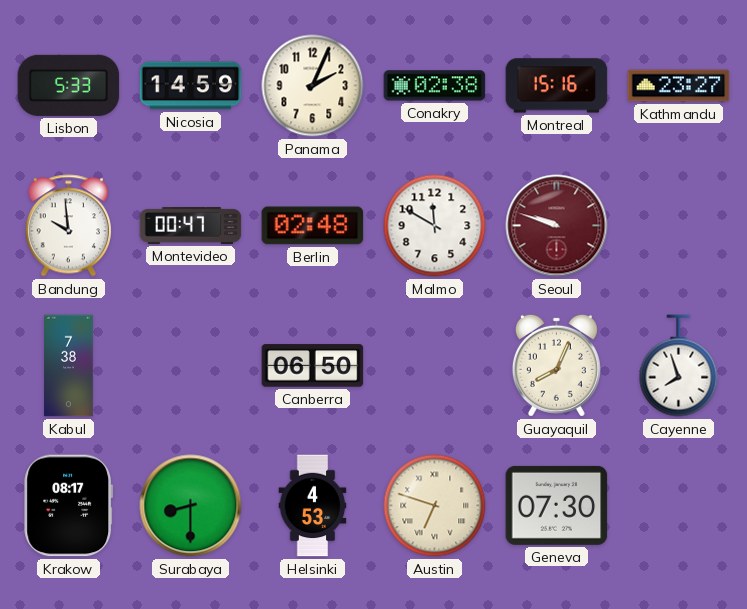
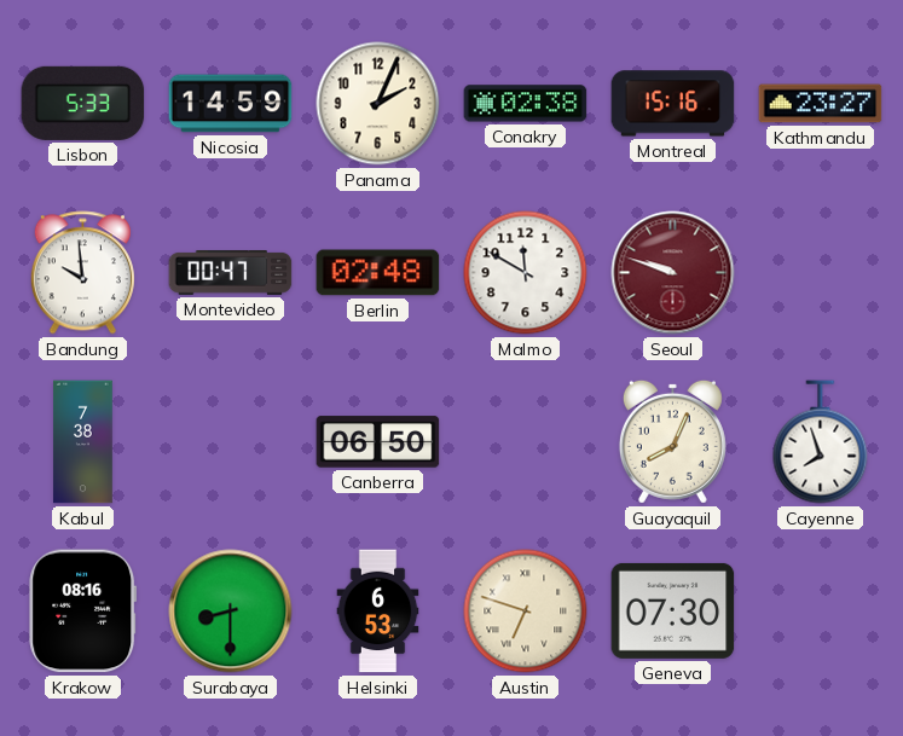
Krakow: 08:17 -> 08:16 (83, 612)
Helsinki: 4:53 -> 6:53 (378, 612)
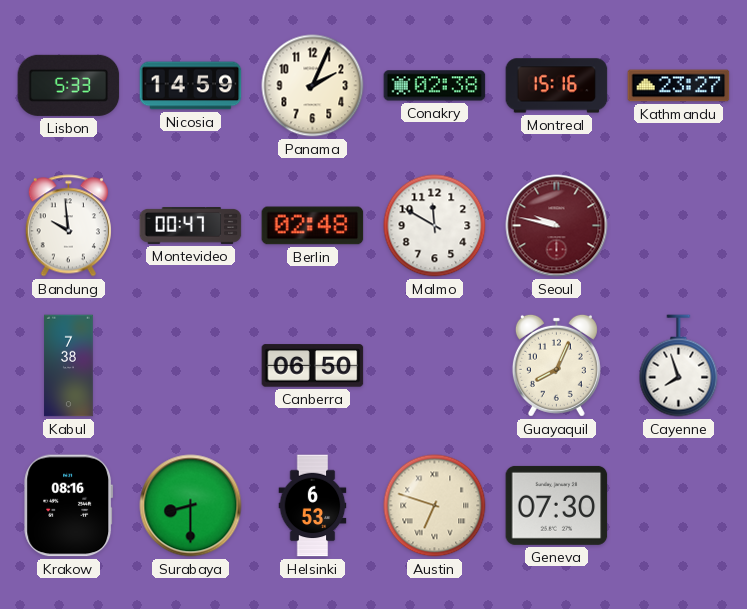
Seoul: 9:48 -> 9:47 (557, 226)
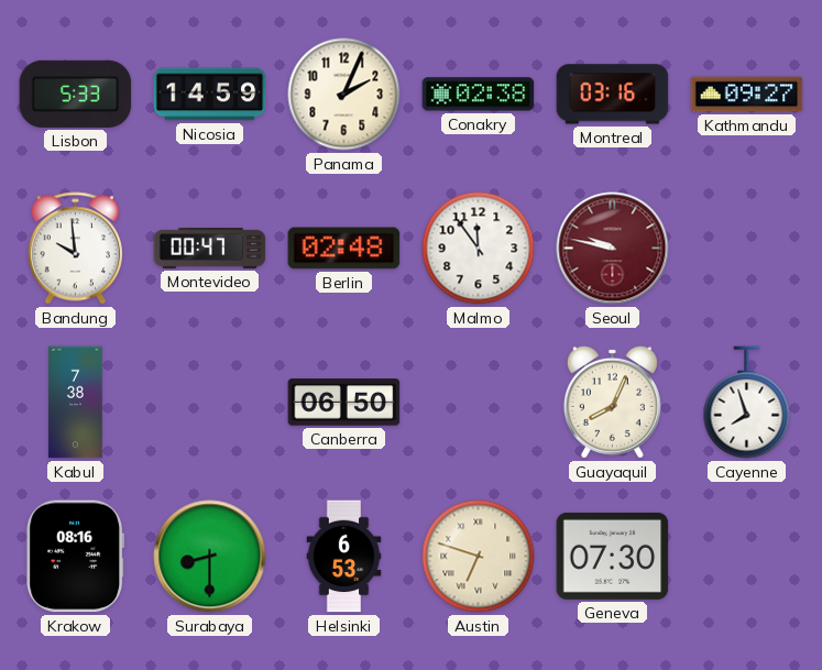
Montreal: 15:16 -> 03:16 (613, 95)
Kathmandu: 23:27 -> 09:27 (747, 95)
Malmo: 11:50 -> 11:54 (479, 249)
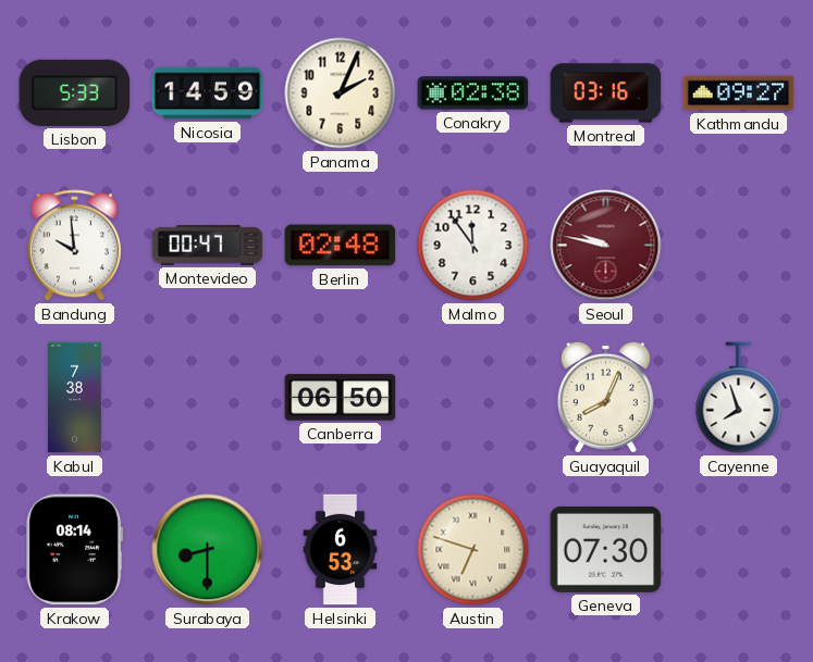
Krakow: 08:16 -> 08:14 (75, 550)
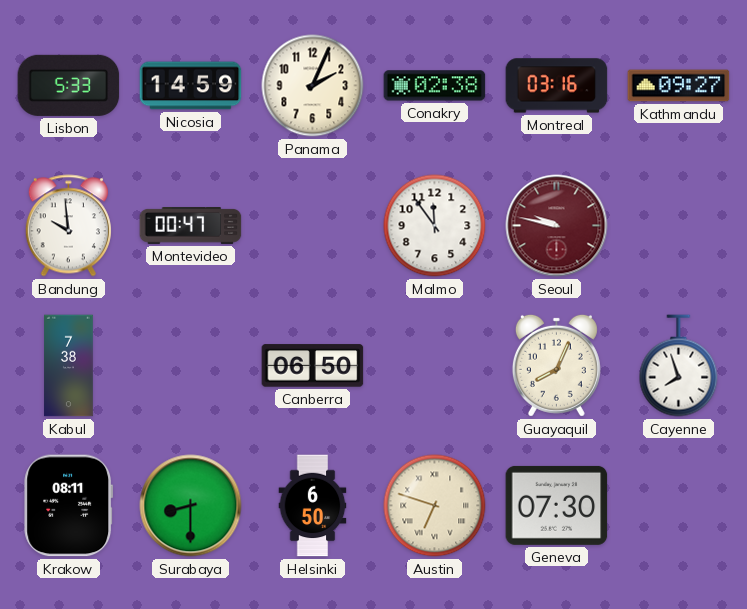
Berlin: 02:48 -> none (341, 246)
Krakow: 08:14 -> 08:11 (69, 506)
Helsinki: 6:53 -> 6:50 (313, 506)
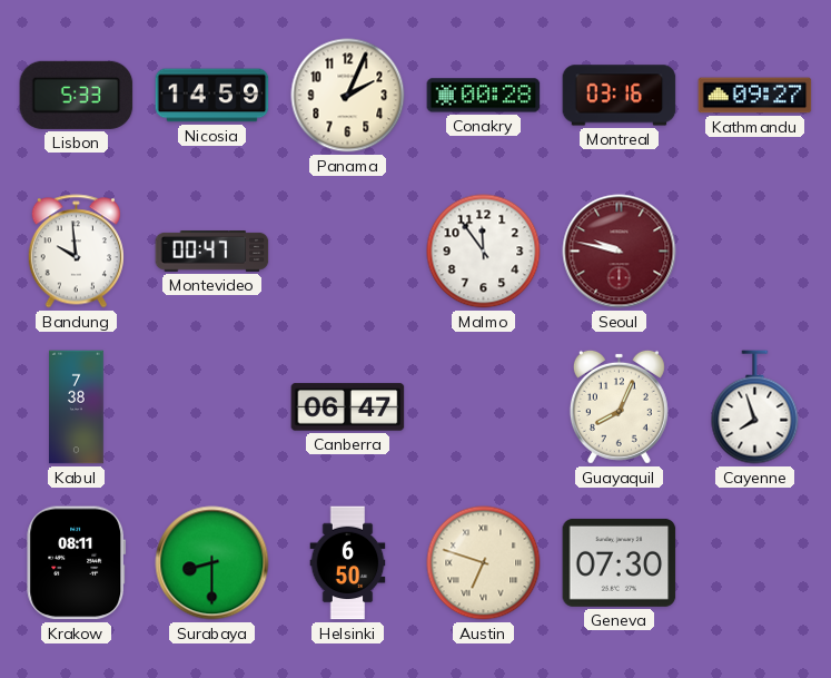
Conakry: 02:38 -> 00:28 (484, 96)
Canberra: 06:50 -> 06:47 (348, 407)
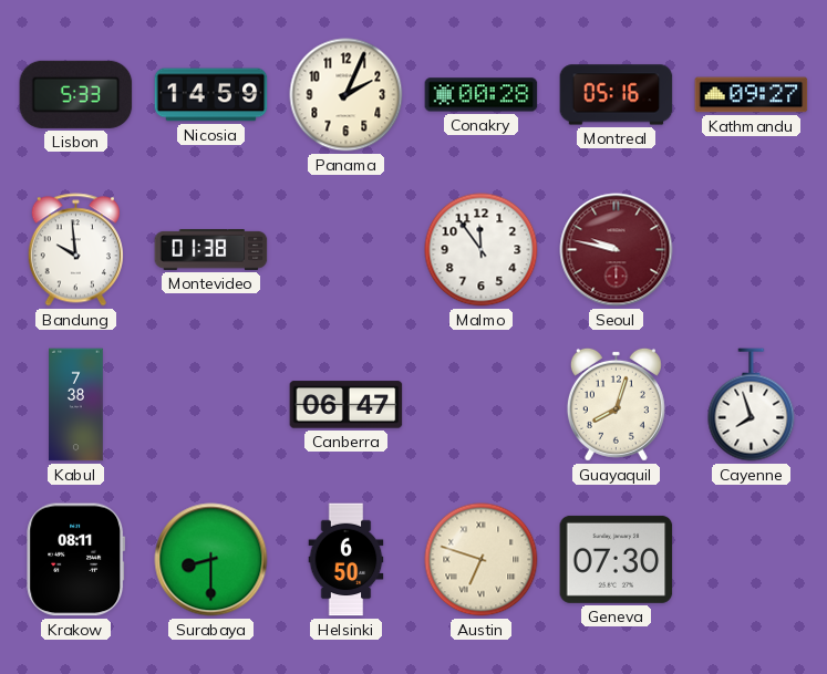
Montreal: 03:16 -> 05:16 (617, 95)
Montevideo: 00:47 -> 01:38 (211, 250)
Guayaquil: 8:04 -> 8:03 (616, 404)
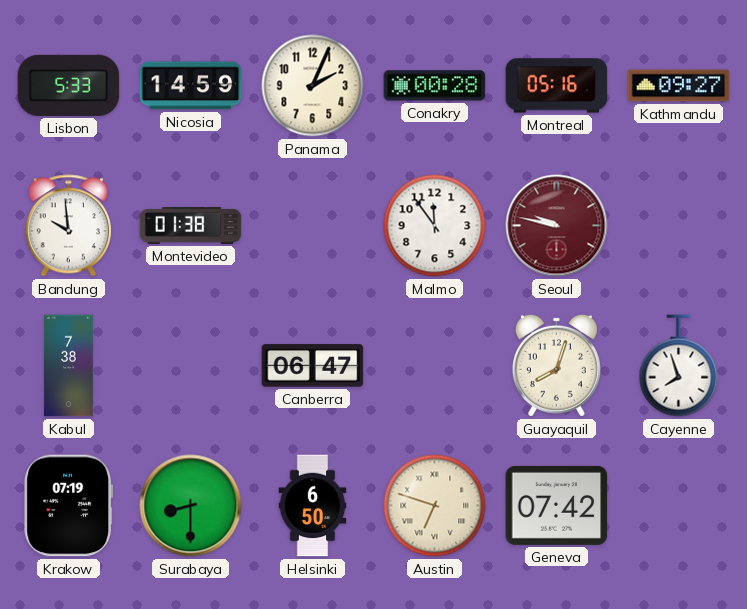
Krakow: 08:11 -> 07:19 (69, 506)
Geneva: 07:30 -> 07:42 (557, 505)
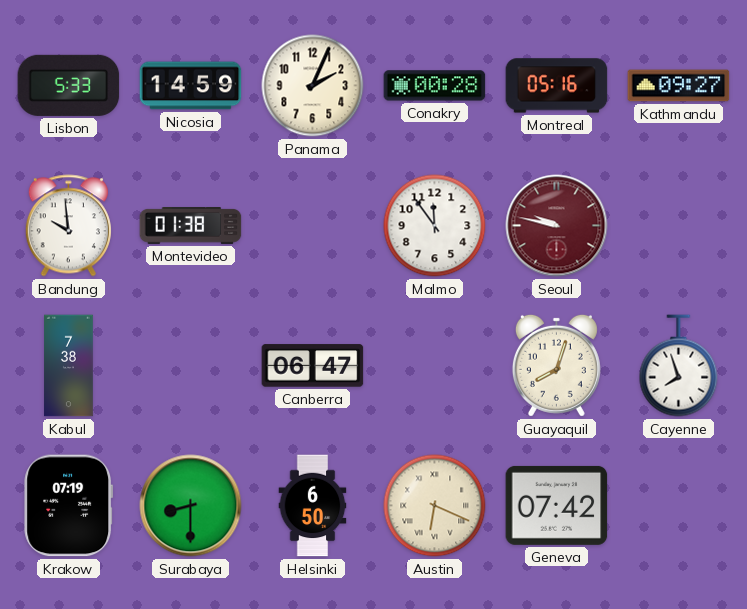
Austin: 6:48 -> 6:19 (435, 506)
